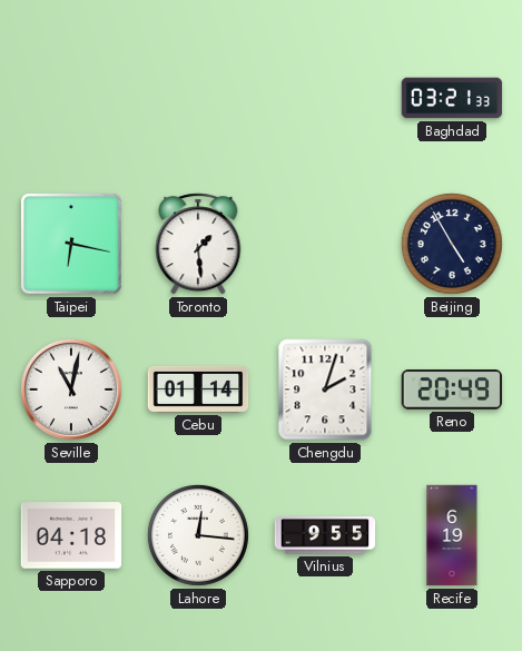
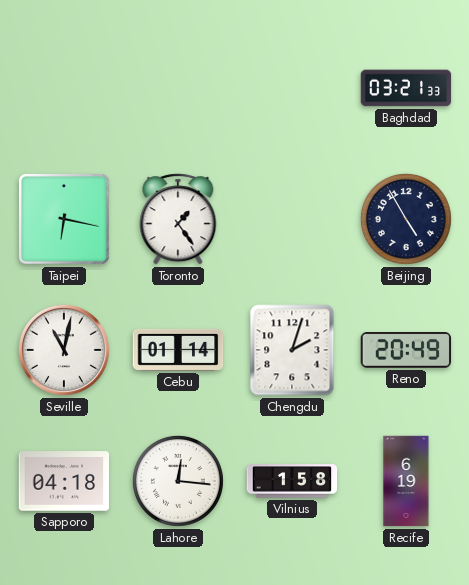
Toronto: 1:29 -> 1:24 (178, 219)
Vilnius: 9:55 -> 1:58 (292, 481)
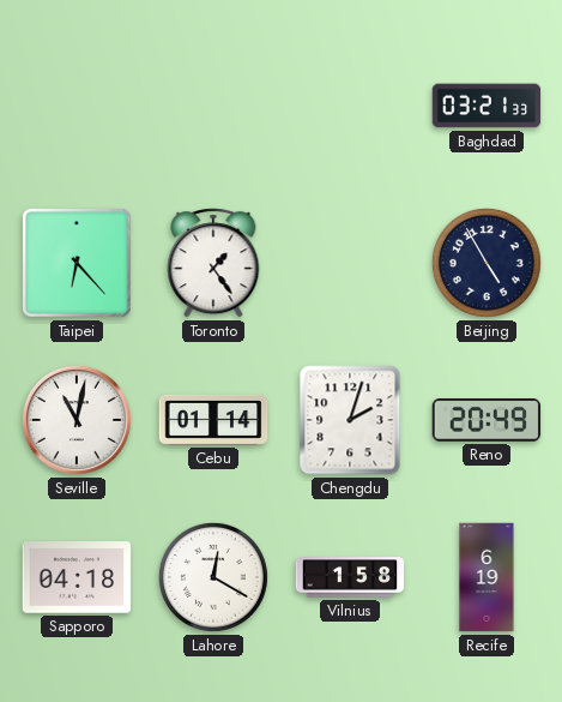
Taipei: 6:17 -> 6:23 (77, 263)
Lahore: 12:16 -> 12:20 (213, 577)
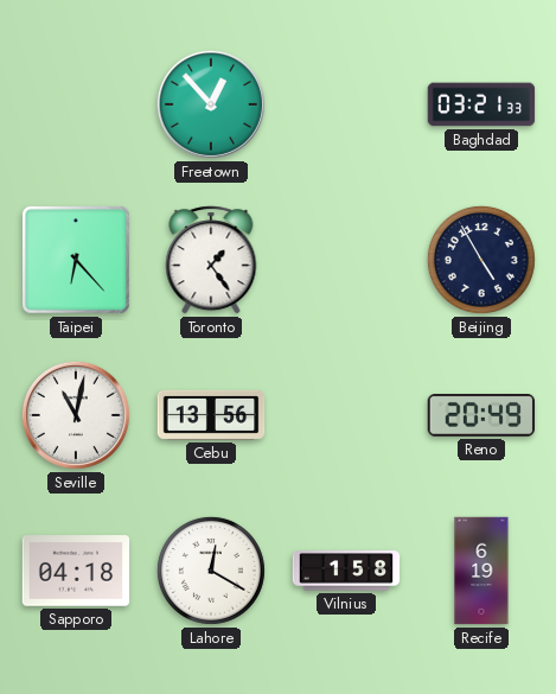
Freetown: none -> 12:53 (211, 104)
Cebu: 01:14 -> 13:56 (211, 415)
Chengdu: 2:03 -> none (350, 420)
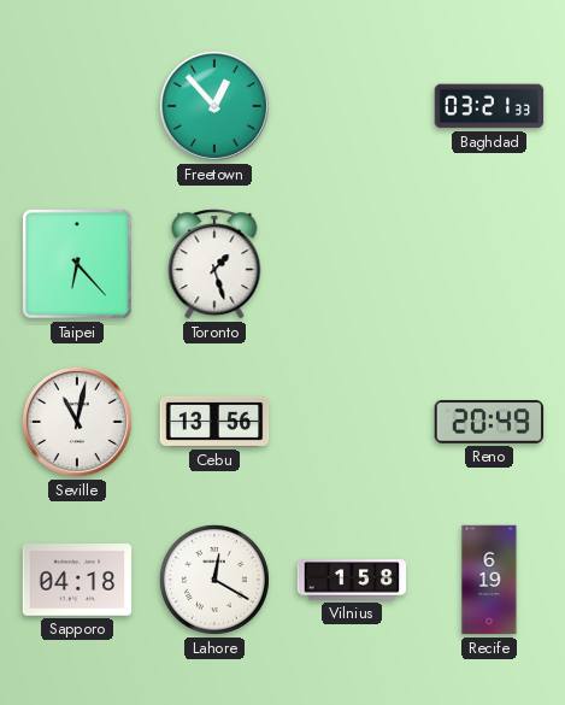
Toronto: 1:24 -> 1:27 (214, 264)
Beijing: 4:55 -> none (481, 260)
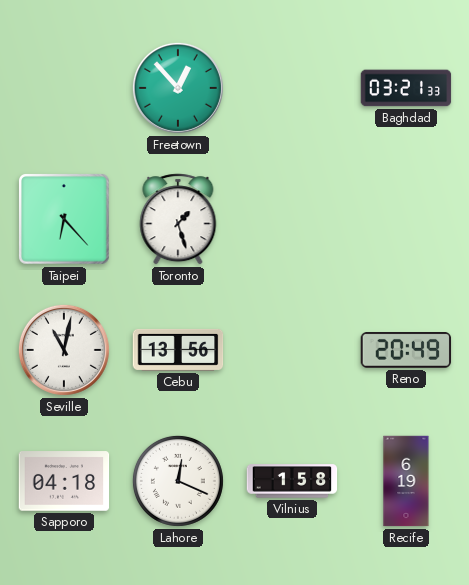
Lahore: 12:20 -> 12:19 (178, 481)
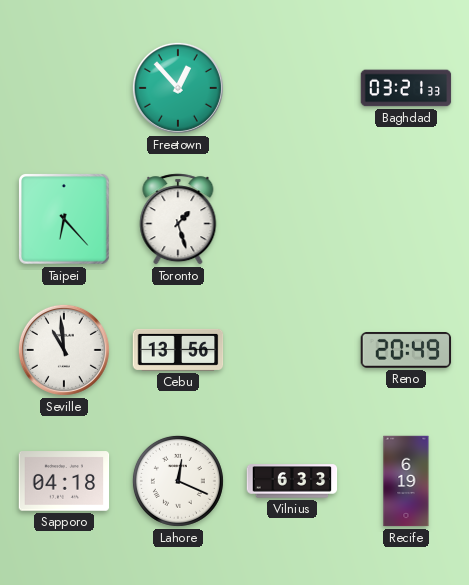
Seville: 11:02 -> 10:59 (64, 350)
Vilnius: 1:58 -> 6:33 (292, 481)
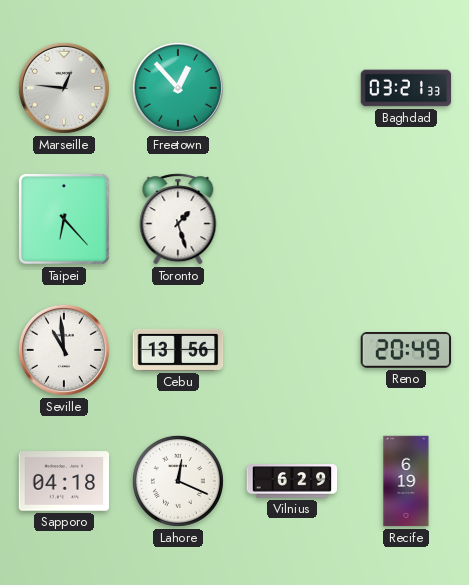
Marseille: none -> 12:46 (64, 88)
Vilnius: 6:33 -> 6:29 (292, 481)
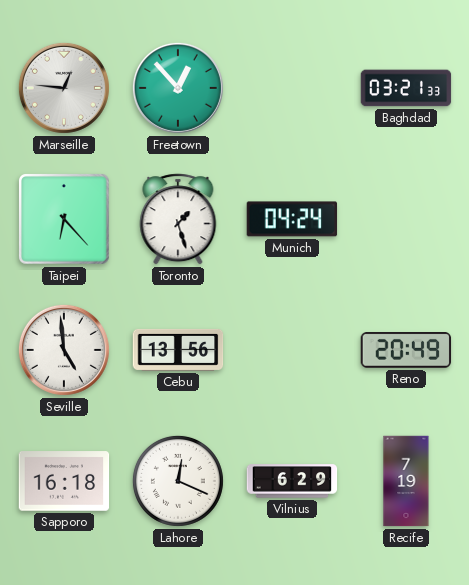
Munich: none -> 04:24 (292, 219)
Seville: 10:59 -> 4:59 (64, 350)
Sapporo: 04:18 -> 16:18 (64, 481)
Recife: 6:19 -> 7:19 (406, 481)
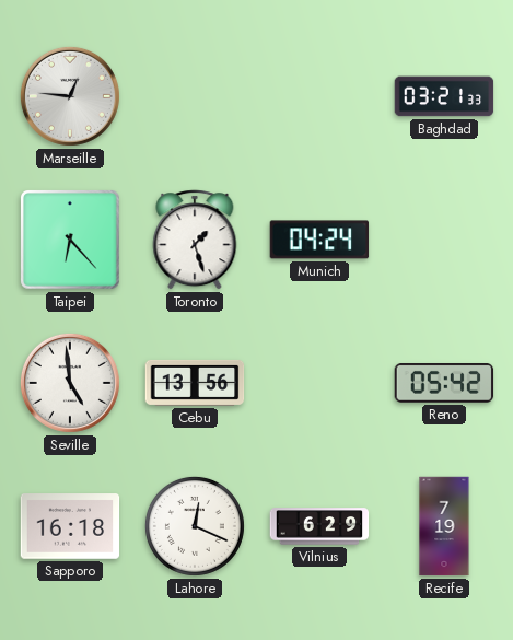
Freetown: 12:53 -> none (178, 88)
Reno: 20:49 -> 05:42 (444, 384)
